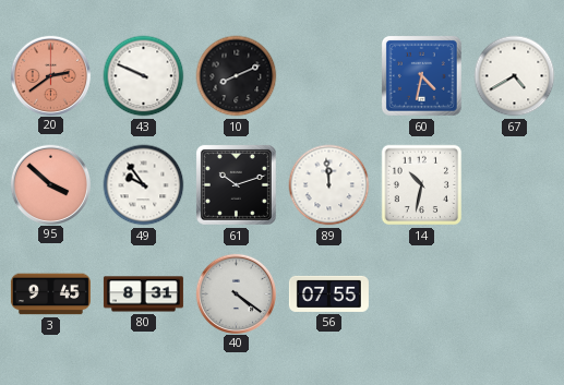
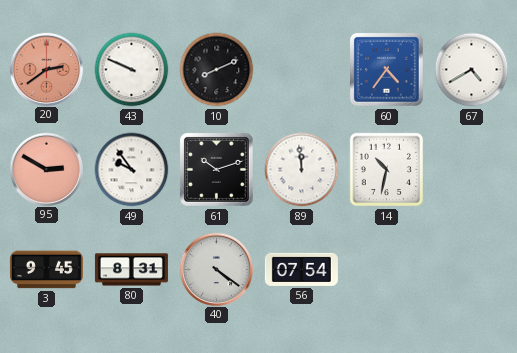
60: 4:32 -> 4:36 (386, 69)
95: 3:52 -> 2:50 (46, 169)
56: 07:55 -> 07:54 (301, 269)
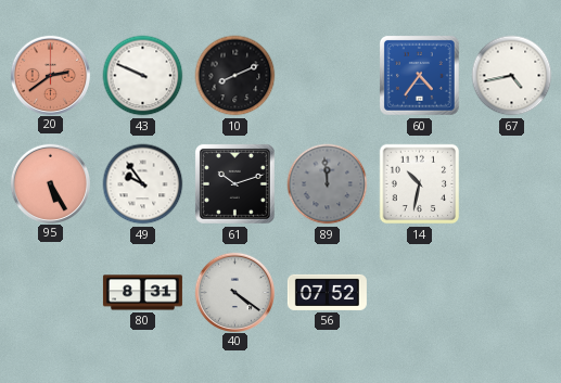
67: 4:40 -> 4:43 (512, 76)
95: 2:50 -> 5:25 (50, 183)
89 dial: white -> grey (328, 184)
3: 9:45 -> none (46, 270)
56: 07:54 -> 07:52 (327, 292)
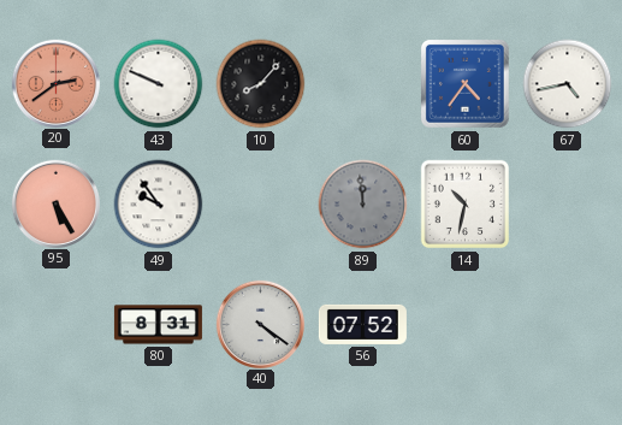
10: 8:11 -> 8:07 (261, 84)
61: 10:12 -> none (234, 183)
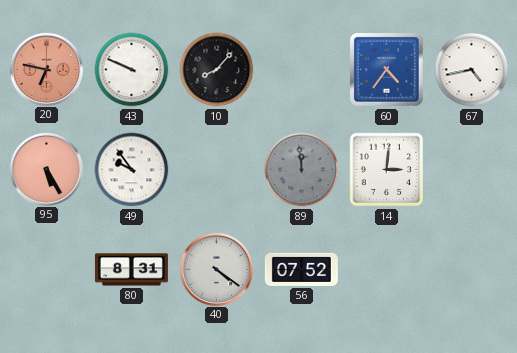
20: 2:39 -> 6:47 (46, 69)
14: 10:32 -> 3:01 (387, 170)
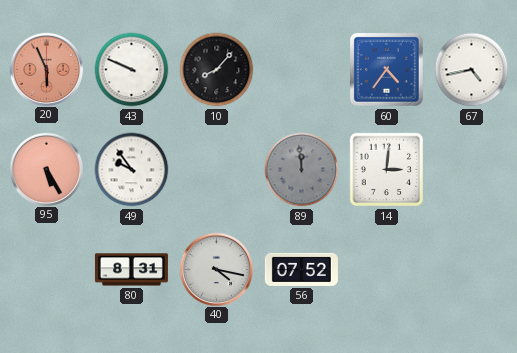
20: 6:47 -> 5:56 (46, 69)
40: 4:21 -> 4:17 (216, 269)
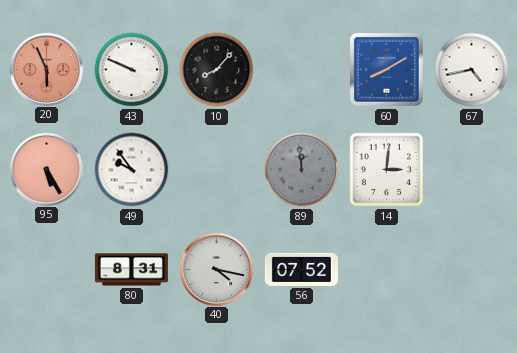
60: 4:36 -> 8:10 (386, 69)
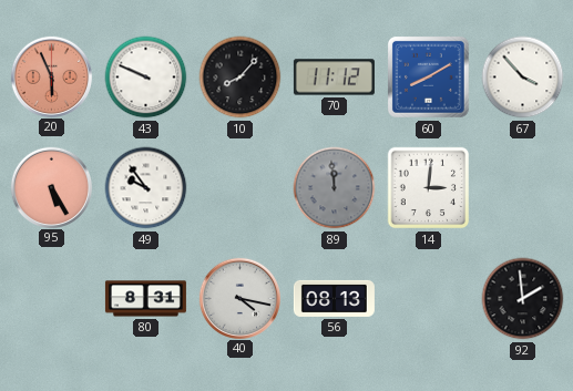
70: none -> 11:12 (334, 78)
67: 4:43 -> 3:53 (523, 78)
56: 07:52 -> 08:13 (334, 298)
92: none -> 1:59 (523, 299)
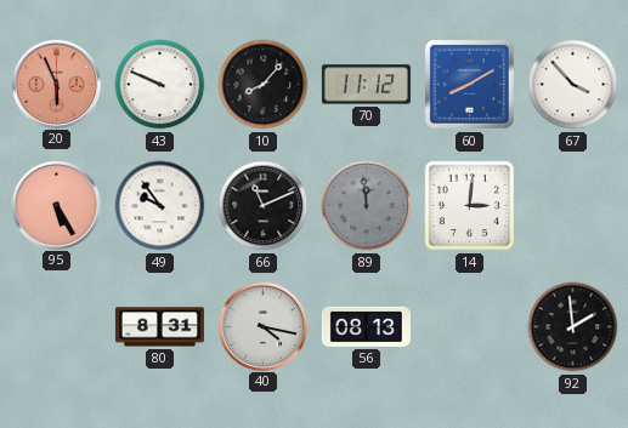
66: none -> 11:11 (264, 206)
